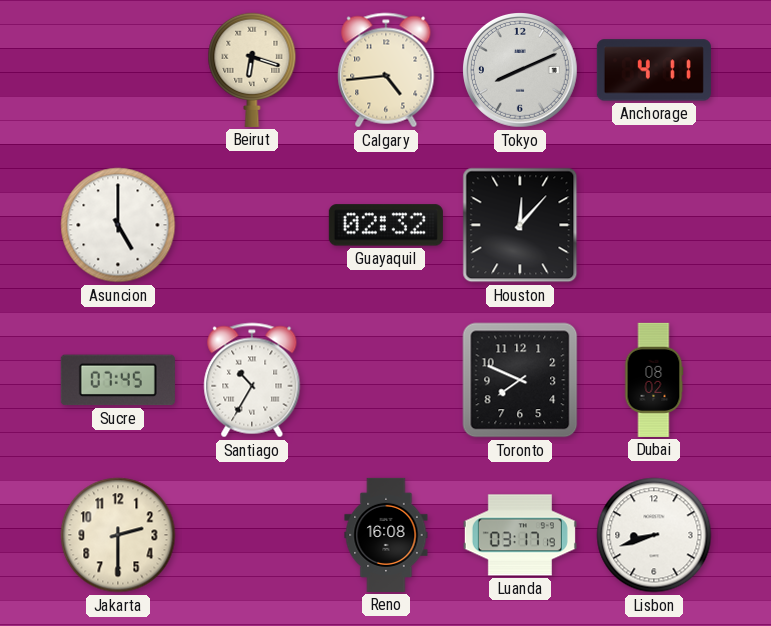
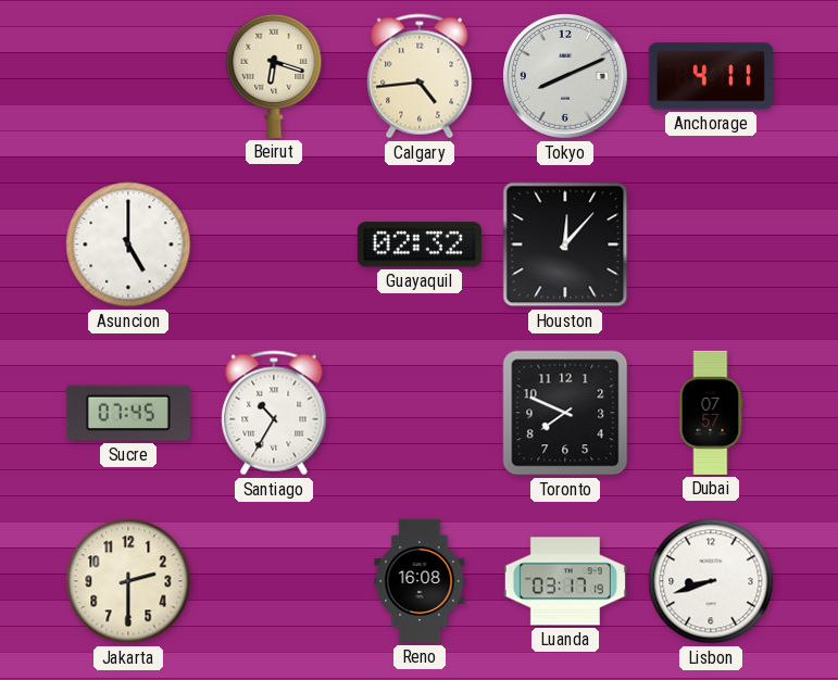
Dubai: 08:02 -> 07:57 (711, 413)
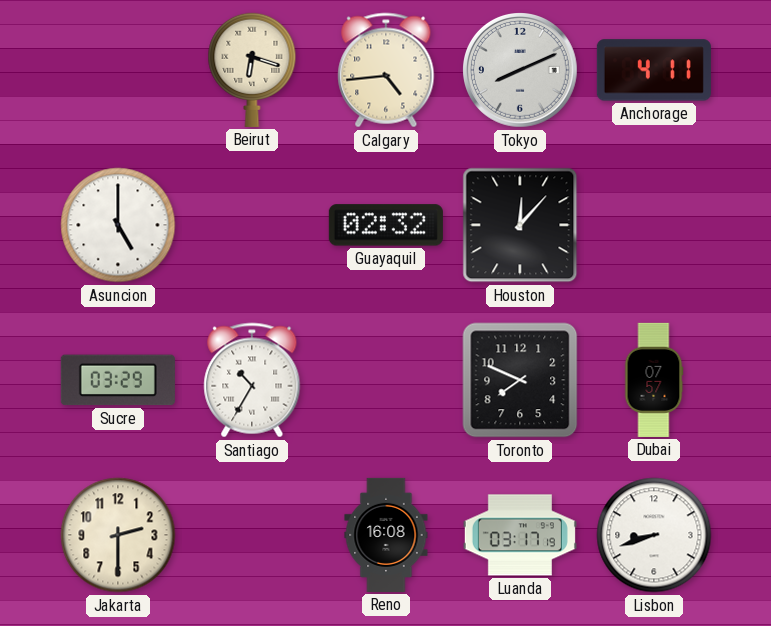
Sucre: 07:45 -> 03:29 (118, 380)
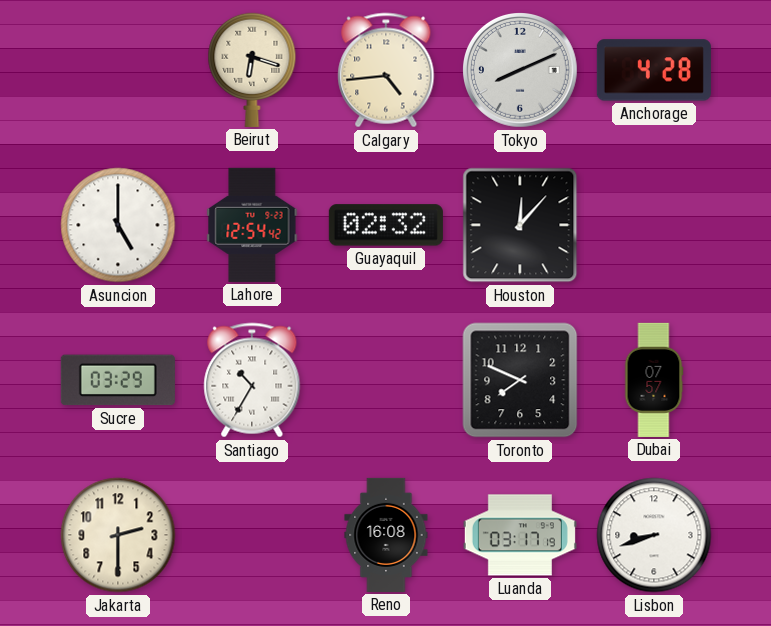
Anchorage: 4:11 -> 4:28 (654, 70)
Lahore: none -> 12:54 (252, 225)
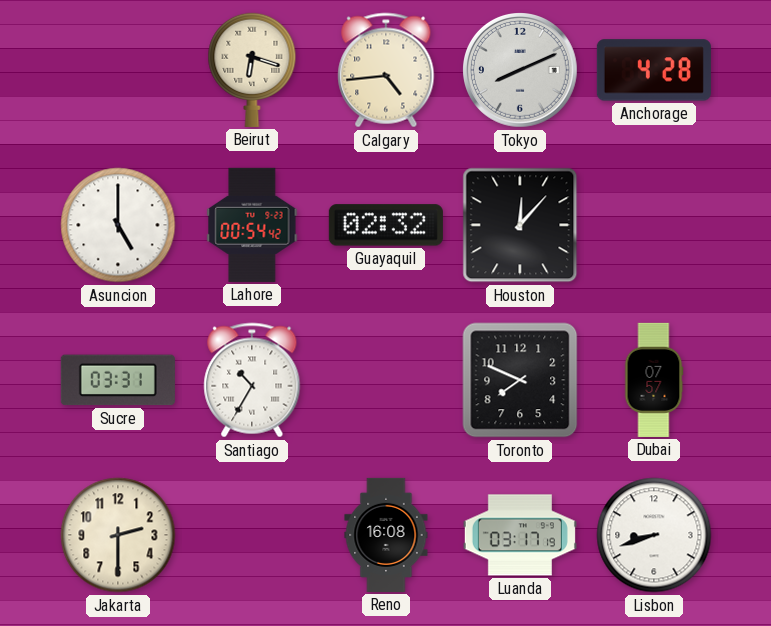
Lahore: 12:54 -> 00:54 (252, 225)
Sucre: 03:29 -> 03:31 (118, 380)
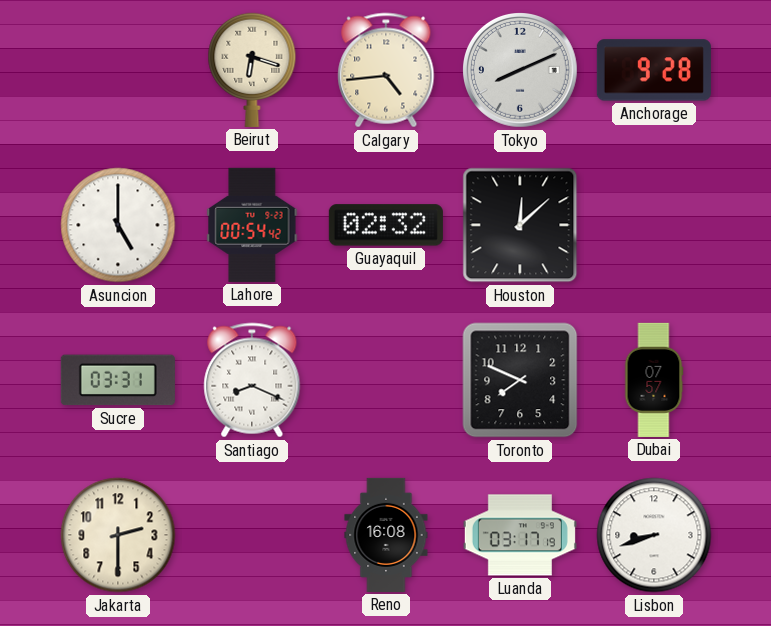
Anchorage: 4:28 -> 9:28 (654, 70)
Houston: 12:07 -> 12:08 (520, 225)
Santiago: 10:35 -> 8:19 (252, 380)
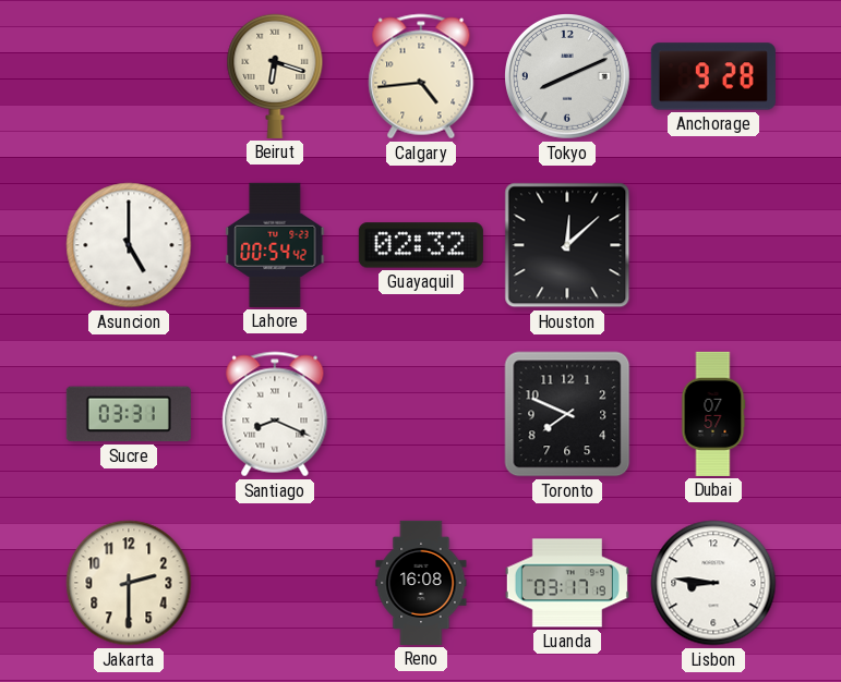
Lisbon: 8:42 -> 8:46 (713, 583)
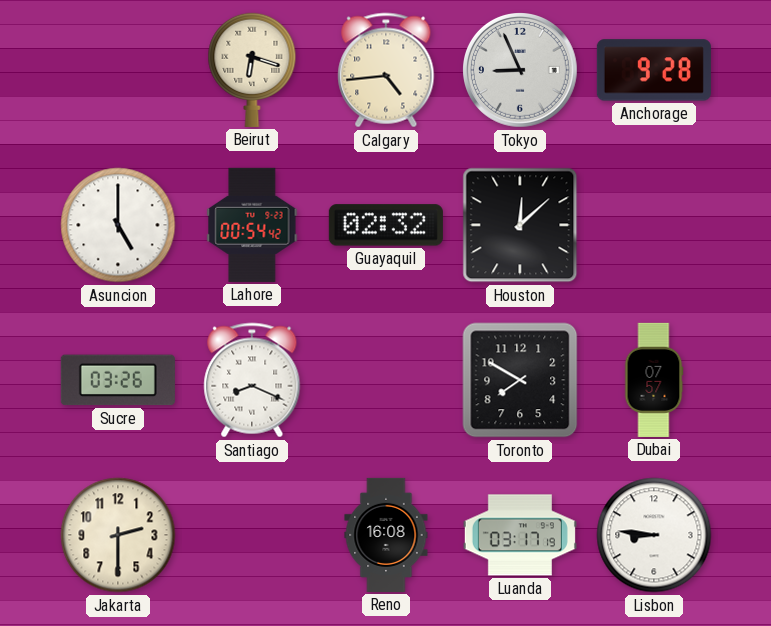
Tokyo: 8:11 -> 8:56 (521, 71)
Sucre: 03:31 -> 03:26 (118, 380)
Toronto: 7:49 -> 7:50 (520, 380)
